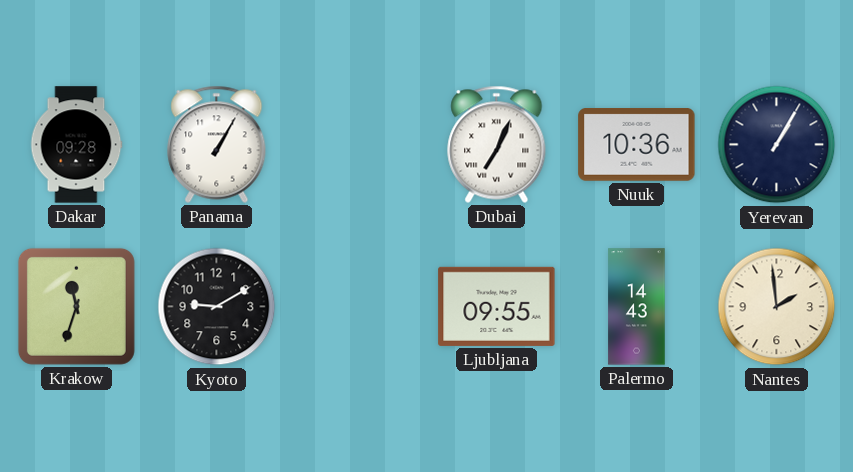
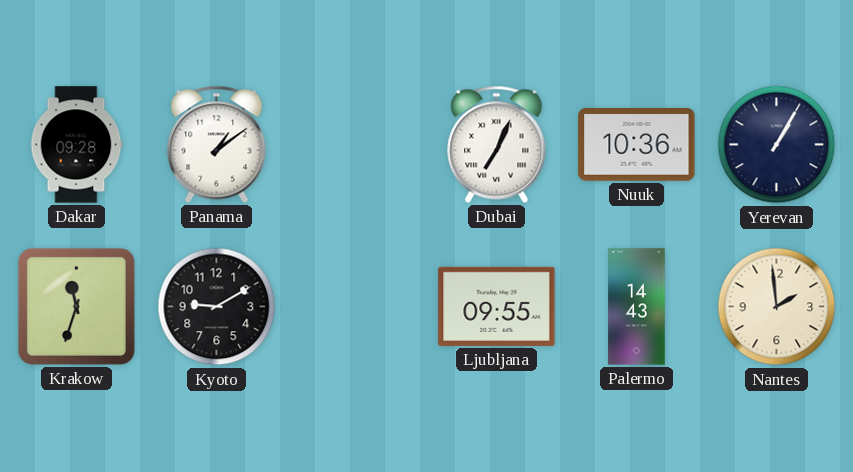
Panama: 1:05 -> 1:09 (217, 144)
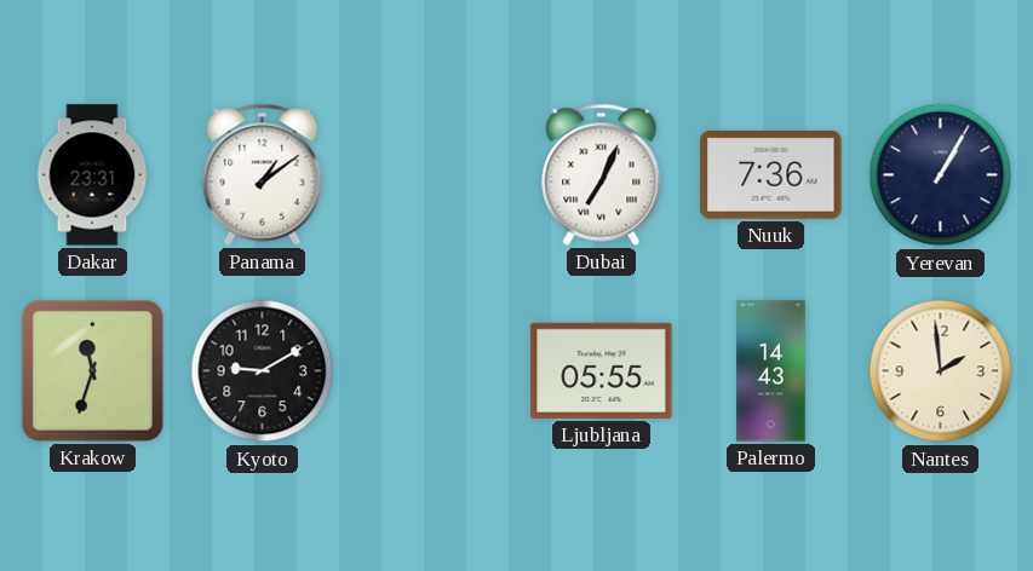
Dakar: 09:28 -> 23:31 (92, 175)
Nuuk: 10:36 -> 7:36 (771, 175)
Ljubljana: 09:55 -> 05:55 (602, 370)
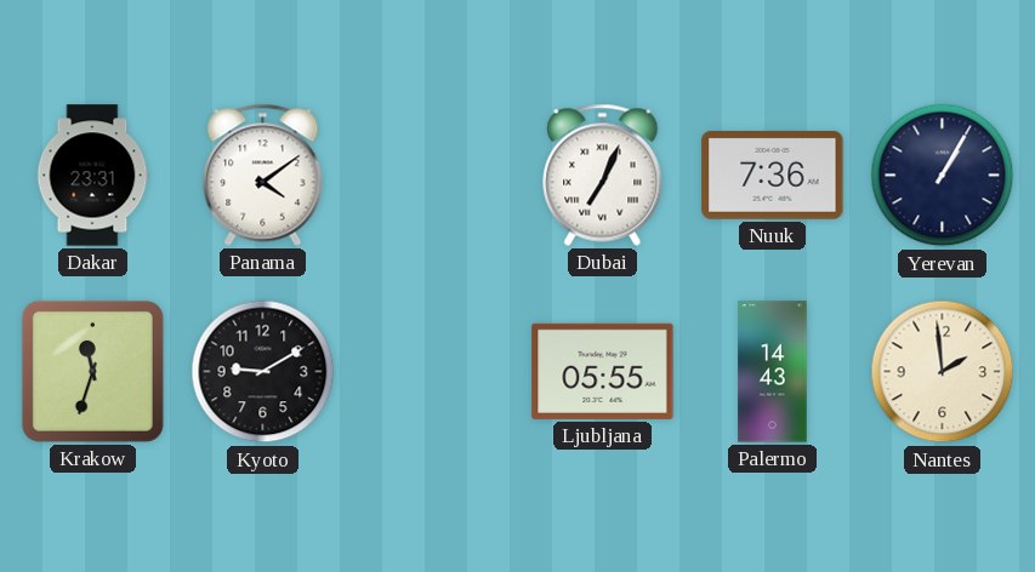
Panama: 1:09 -> 4:09 (263, 175)
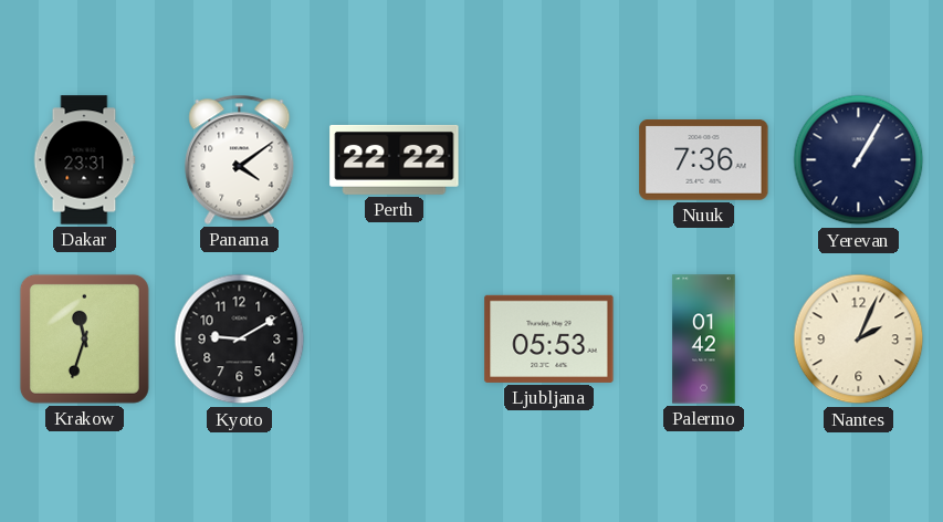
Perth: none -> 22:22 (395, 159)
Dubai: 7:04 -> none (603, 175)
Ljubljana: 05:55 -> 05:53 (549, 338)
Palermo: 14:43 -> 01:42 (704, 340)
Nantes: 1:59 -> 2:04 (859, 340)
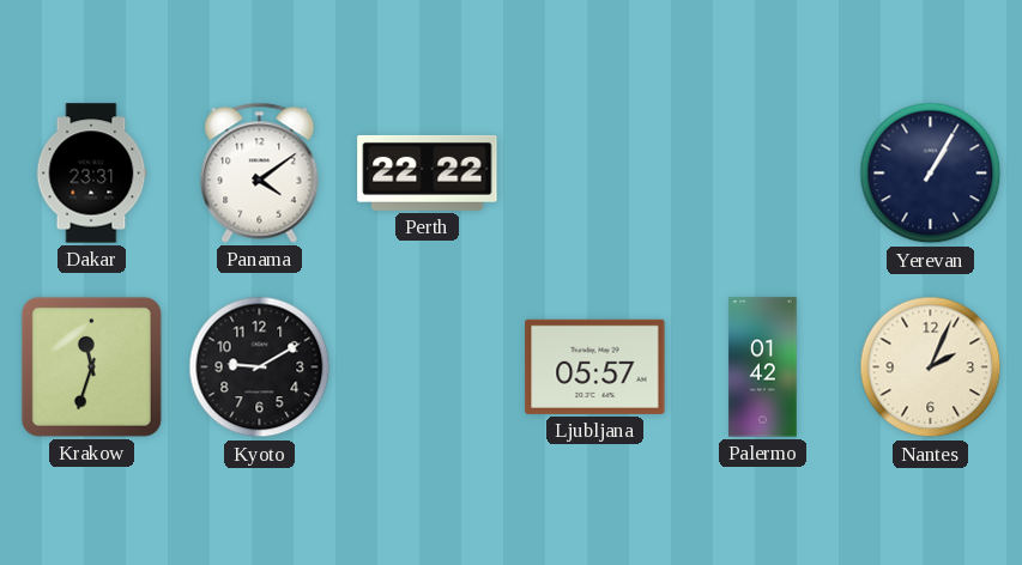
Nuuk: 7:36 -> none (704, 160)
Ljubljana: 05:53 -> 05:57 (595, 366)
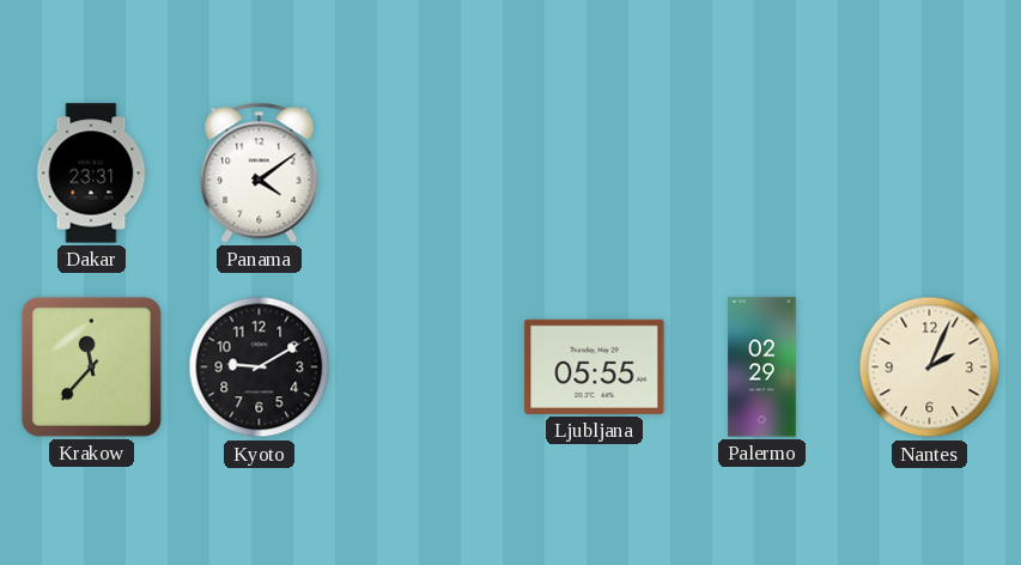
Perth: 22:22 -> none (428, 172)
Yerevan: 1:05 -> none (931, 174)
Krakow: 11:33 -> 11:37 (91, 366)
Ljubljana: 05:57 -> 05:55 (595, 366)
Palermo: 01:42 -> 02:29 (762, 367)
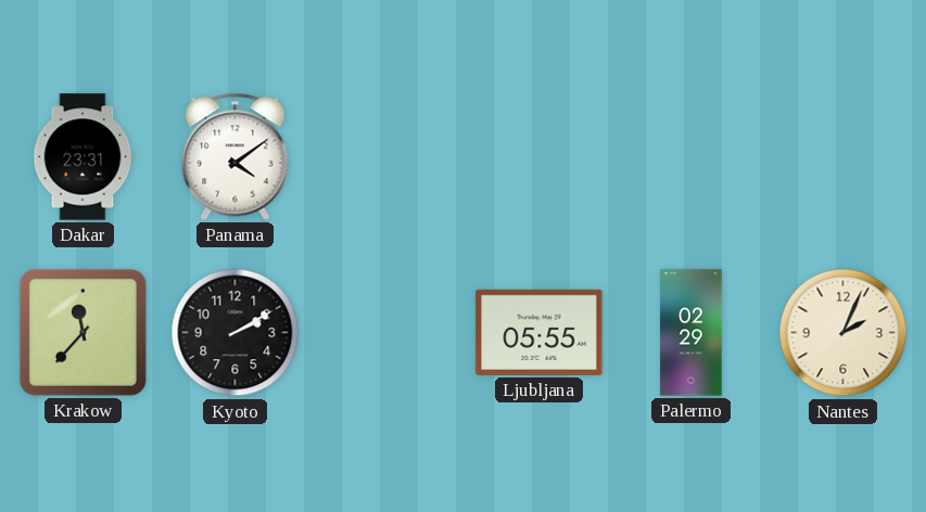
Kyoto: 9:10 -> 2:10 (236, 333)
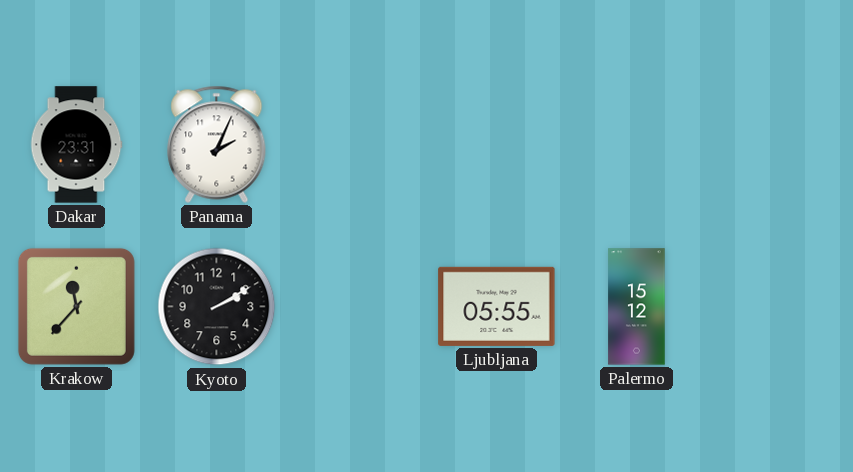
Panama: 4:09 -> 2:04 (217, 144)
Palermo: 02:29 -> 15:12 (637, 307)
Nantes: 2:04 -> none (843, 333)
